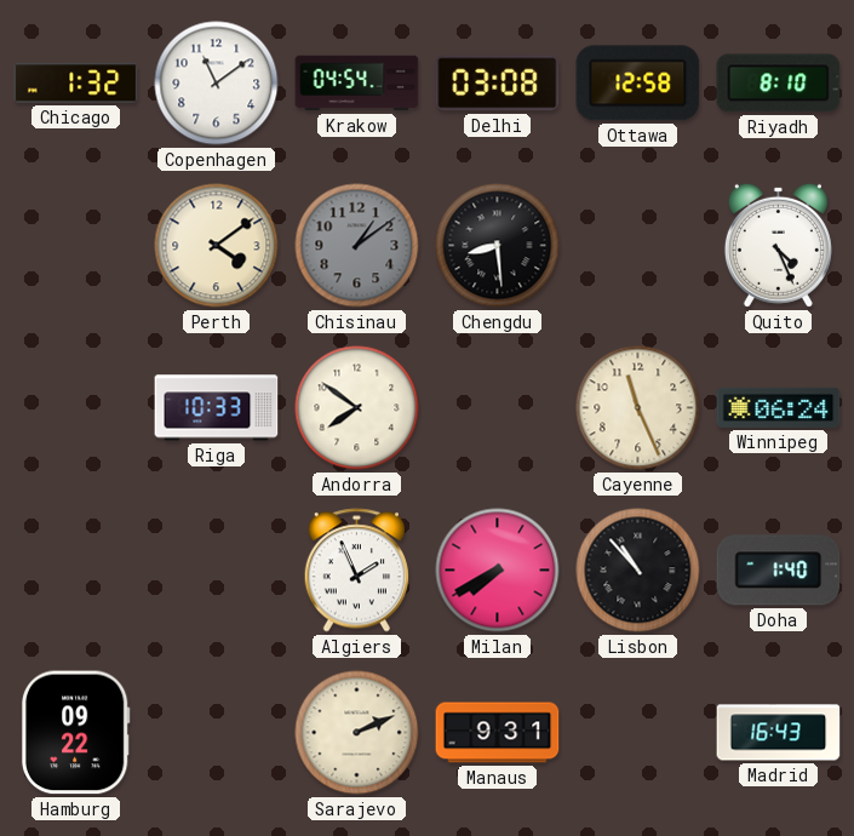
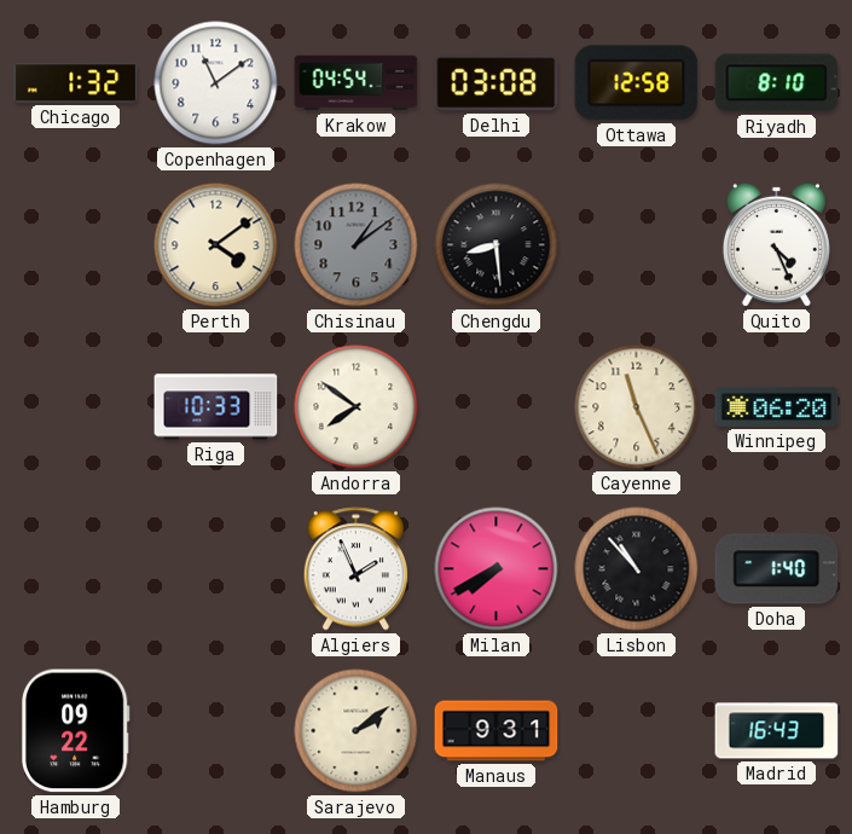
Winnipeg: 06:24 -> 06:20 (777, 406)
Sarajevo: 2:11 -> 2:09 (357, 731)
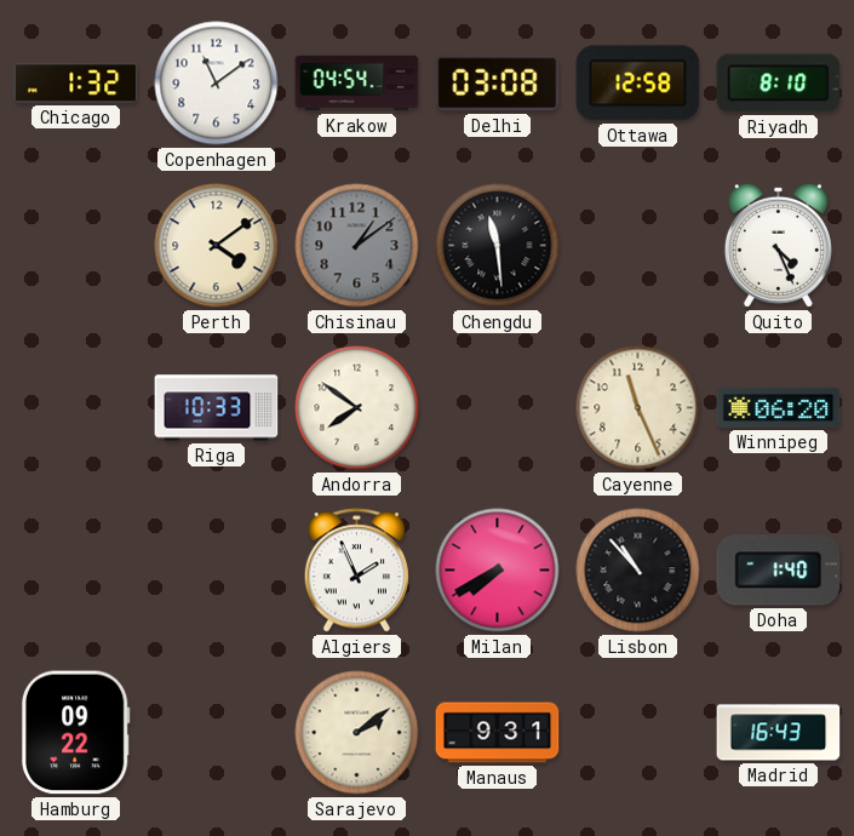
Chengdu: 8:29 -> 11:29 (498, 246)
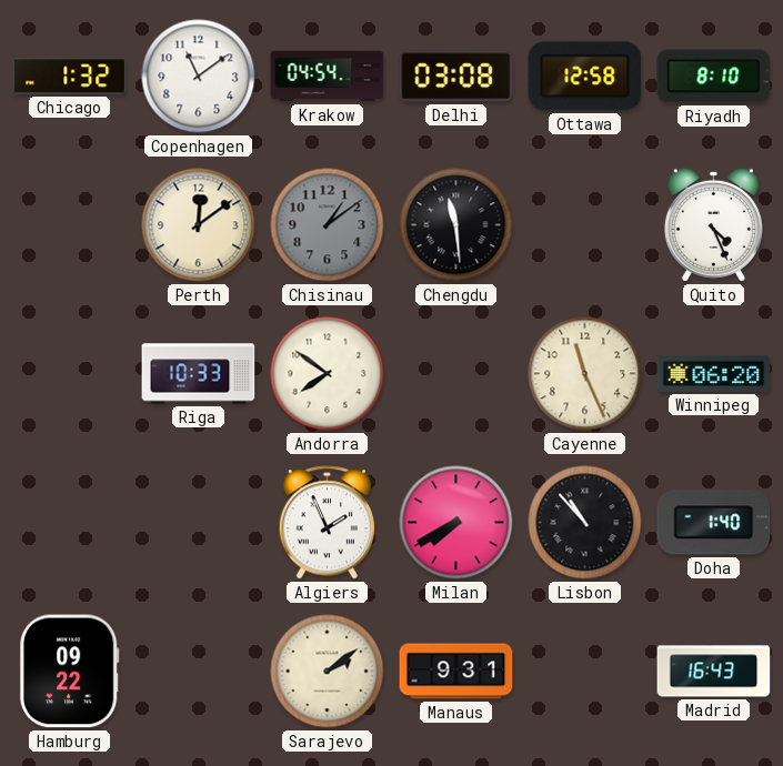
Perth: 4:09 -> 12:09 (199, 225)
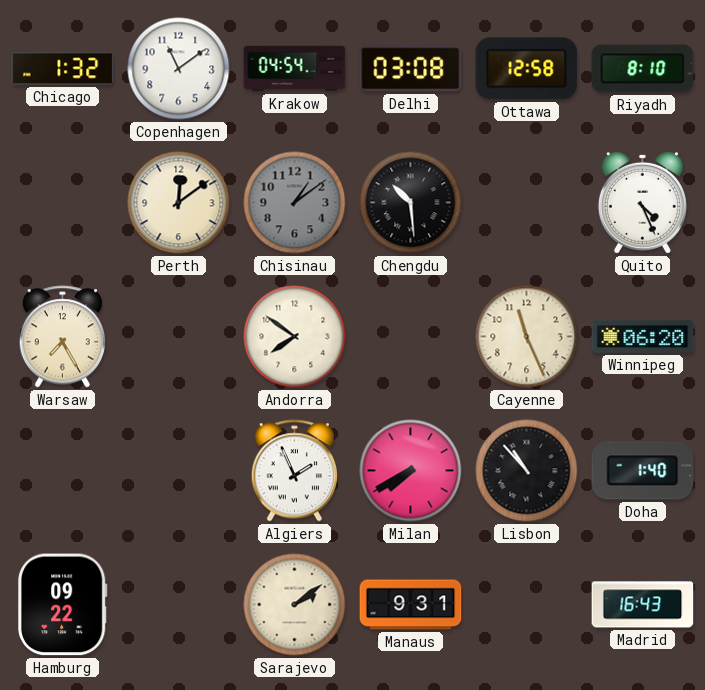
Chengdu: 11:29 -> 10:29 (411, 203)
Warsaw: none -> 7:25 (62, 337)
Riga: 10:33 -> none (199, 374)
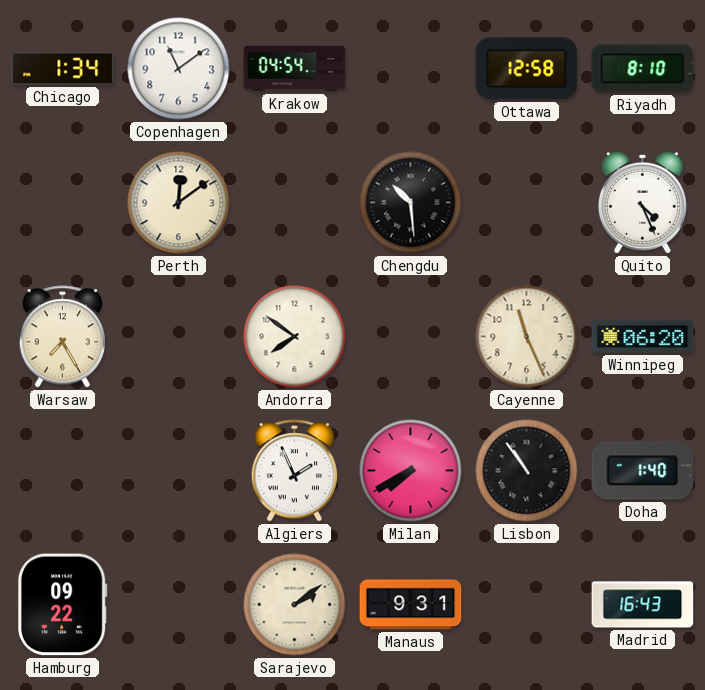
Chicago: 1:32 -> 1:34 (63, 69)
Delhi: 03:08 -> none (411, 69)
Chisinau: 1:09 -> none (295, 203)
Lisbon: 10:53 -> 10:54 (527, 471)
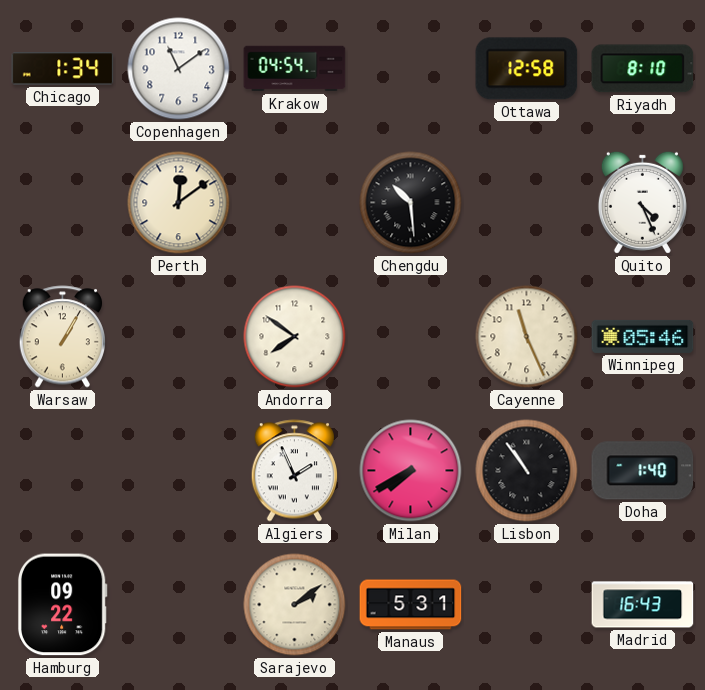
Warsaw: 7:25 -> 1:05 (62, 337)
Winnipeg: 06:20 -> 05:46 (643, 336)
Manaus: 9:31 -> 5:31 (411, 605)
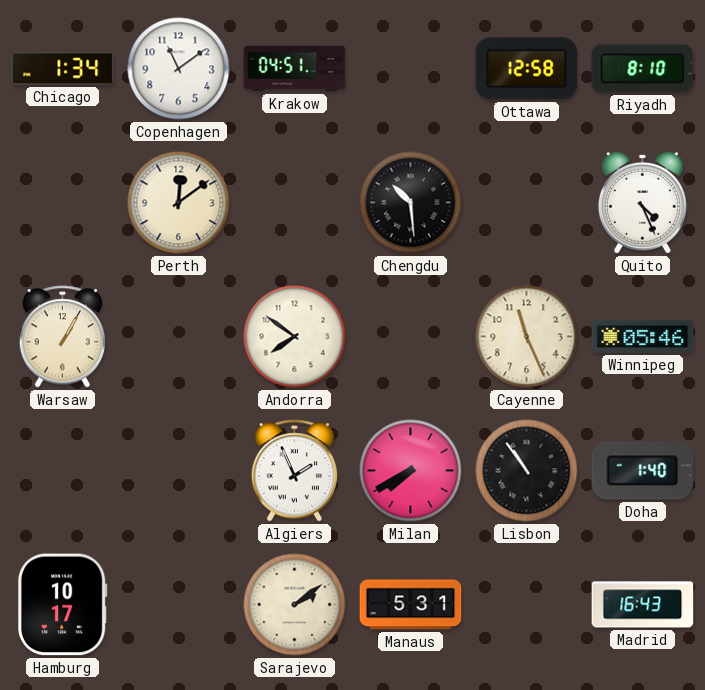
Krakow: 04:54 -> 04:51 (295, 69)
Hamburg: 09:22 -> 10:17 (62, 605)
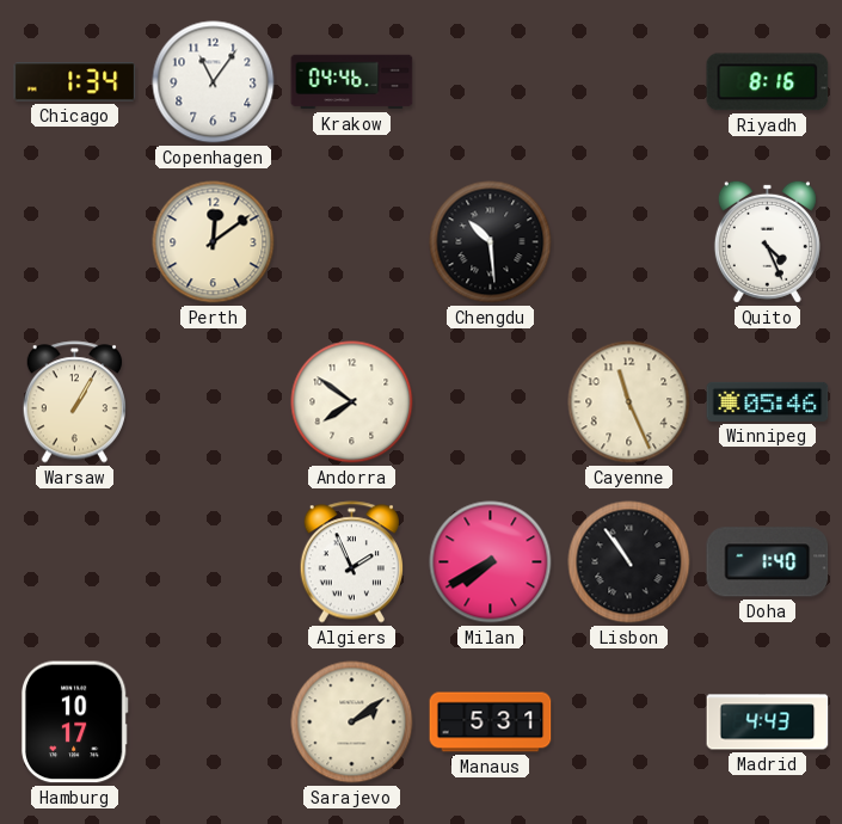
Copenhagen: 11:09 -> 11:06 (214, 82)
Krakow: 04:51 -> 04:46 (352, 82)
Ottawa: 12:58 -> none (527, 69)
Riyadh: 8:10 -> 8:16 (768, 82)
Madrid: 16:43 -> 4:43 (768, 722)
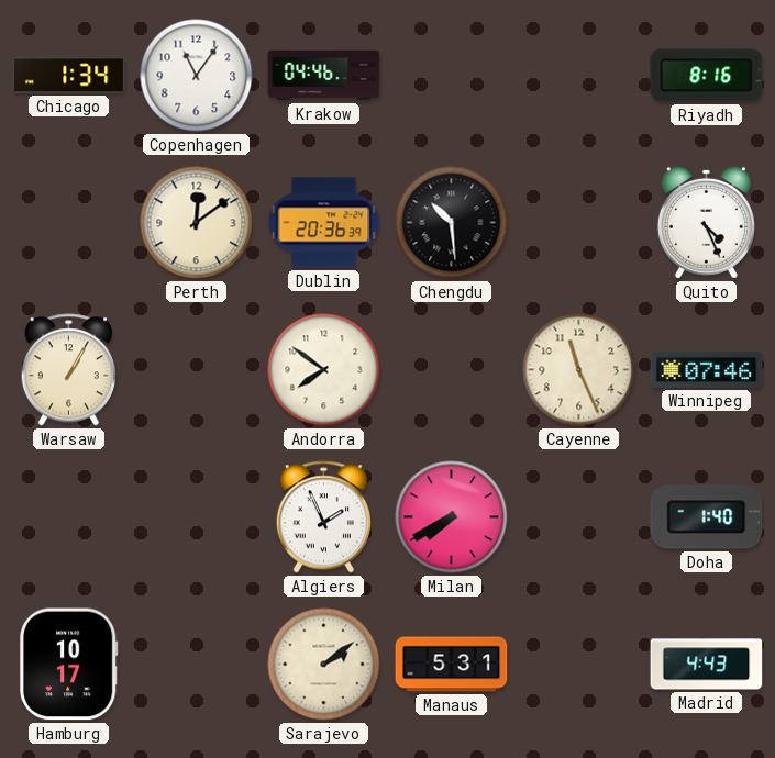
Dublin: none -> 20:36 (324, 223)
Winnipeg: 05:46 -> 07:46 (707, 369)
Lisbon: 10:54 -> none (629, 562)
